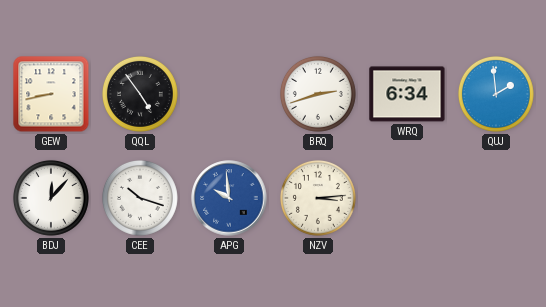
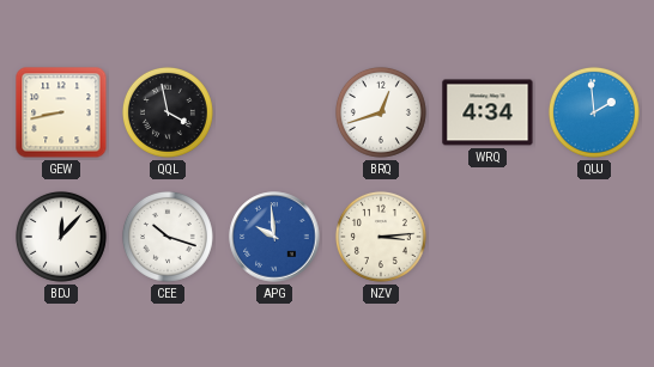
QQL: 4:54 -> 3:58 (168, 112)
BRQ: 2:42 -> 12:42 (381, 112)
WRQ: 6:34 -> 4:34 (488, 112)
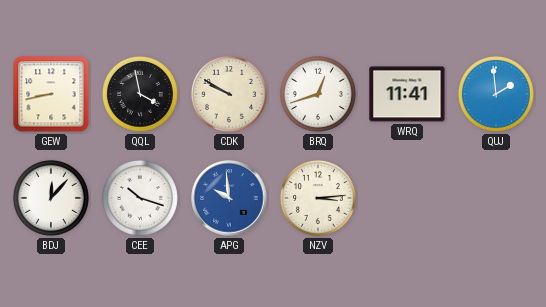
CDK: none -> 9:50 (229, 94)
WRQ: 4:34 -> 11:41 (407, 94)
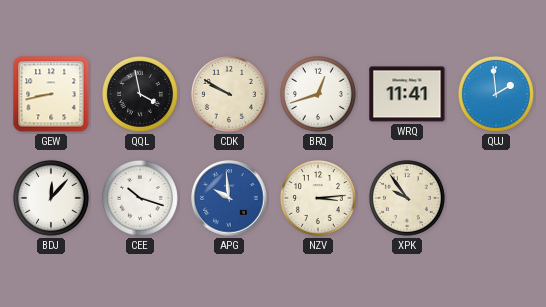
XPK: none -> 9:54 (407, 198)
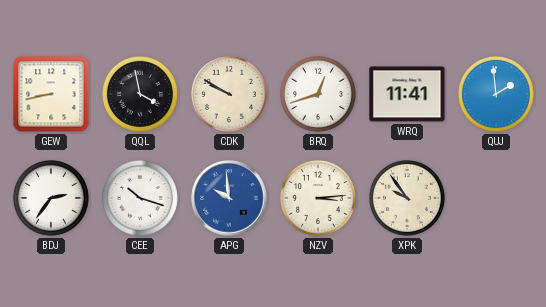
BDJ: 12:07 -> 2:36 (51, 198)
